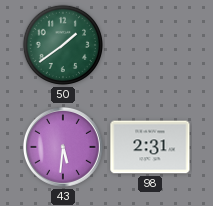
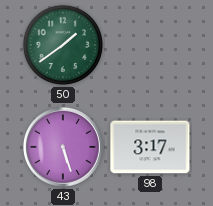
43: 5:31 -> 5:27 (63, 147)
98: 2:31 -> 3:17 (150, 147)
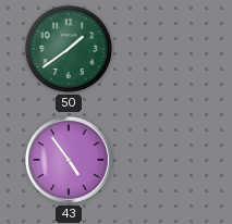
43: 5:27 -> 4:54 (69, 160)
98: 3:17 -> none (150, 147)
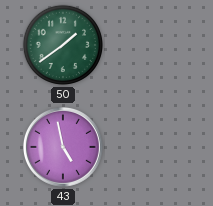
43: 4:54 -> 4:58 (63, 147)
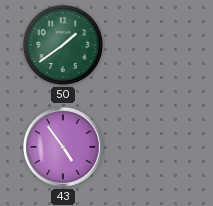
43: 4:58 -> 4:54 (63, 147)
